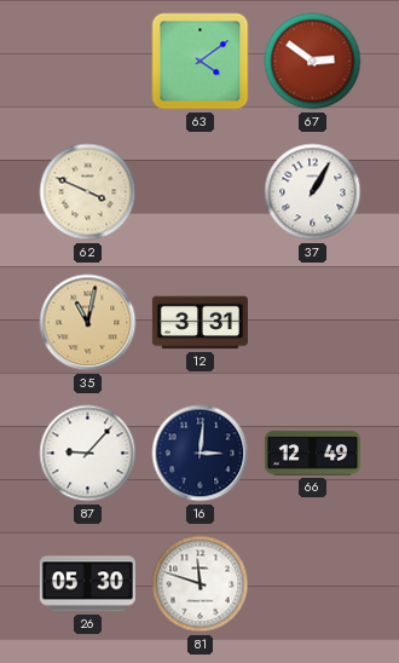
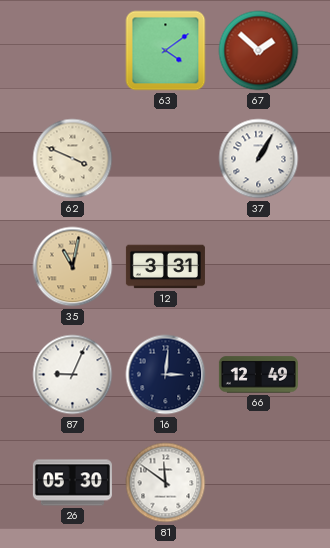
67: 2:51 -> 1:52 (259, 51)
87: 9:07 -> 9:04 (73, 375)
81: 11:48 -> 11:51 (166, 483)
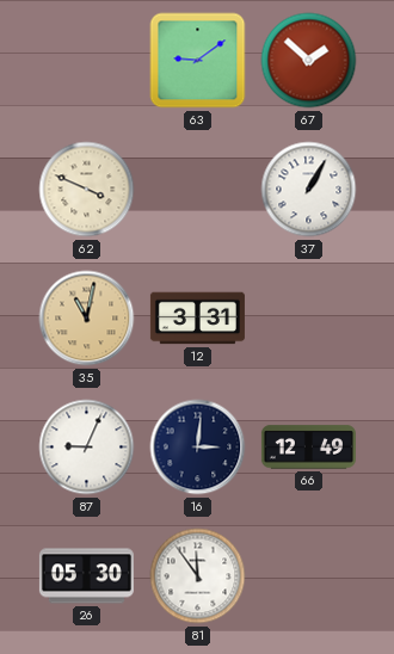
63: 4:09 -> 9:09 (198, 61)
81: 11:51 -> 11:54 (198, 576)
